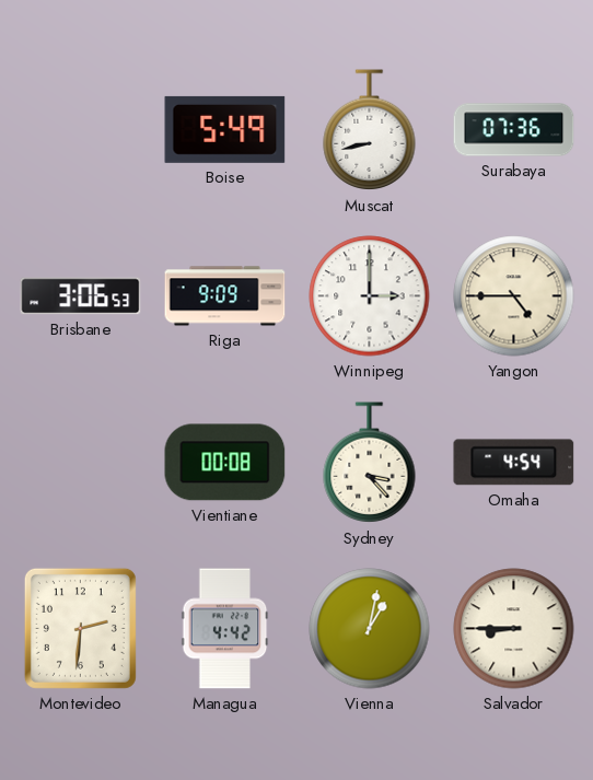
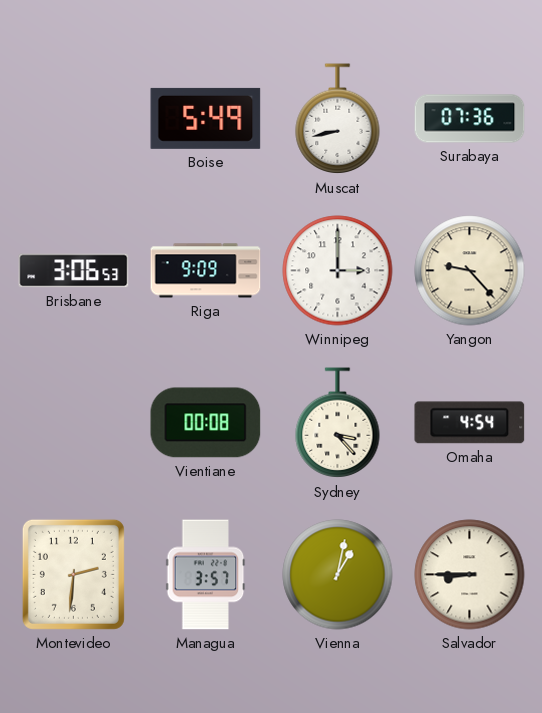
Yangon: 4:45 -> 9:23 (470, 271)
Managua: 4:42 -> 3:57 (206, 575)
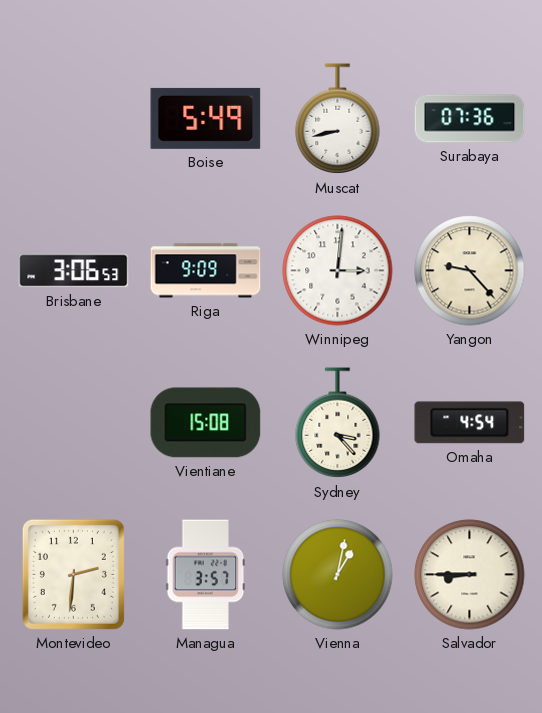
Winnipeg: 3:00 -> 3:01 (338, 271)
Vientiane: 00:08 -> 15:08 (206, 423)
